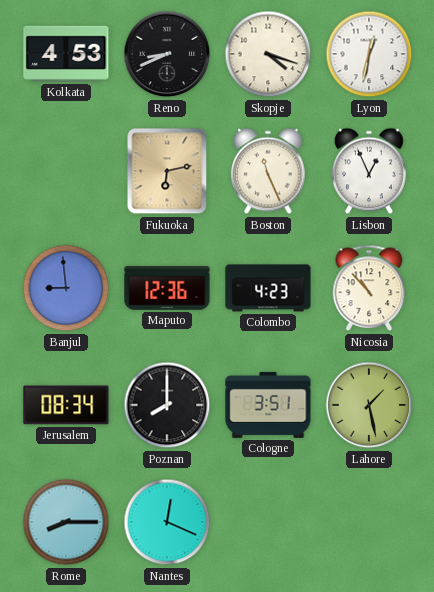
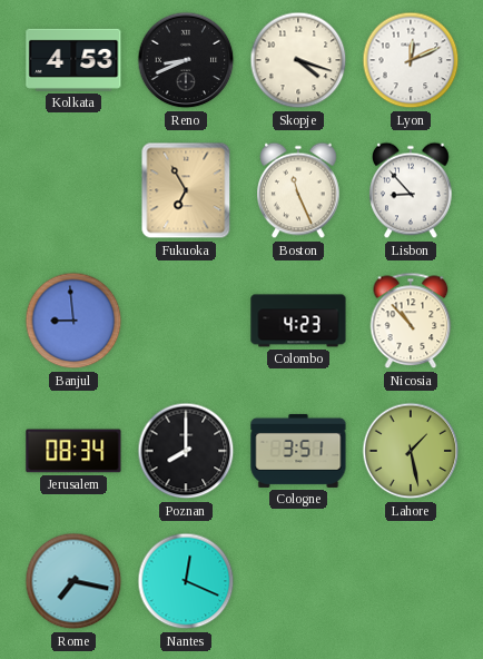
Lyon: 12:32 -> 12:11 (411, 60)
Fukuoka: 6:13 -> 6:55 (186, 190)
Lisbon: 12:56 -> 8:53 (411, 190)
Maputo: 12:36 -> none (167, 288)
Rome: 8:15 -> 7:17 (73, 581)
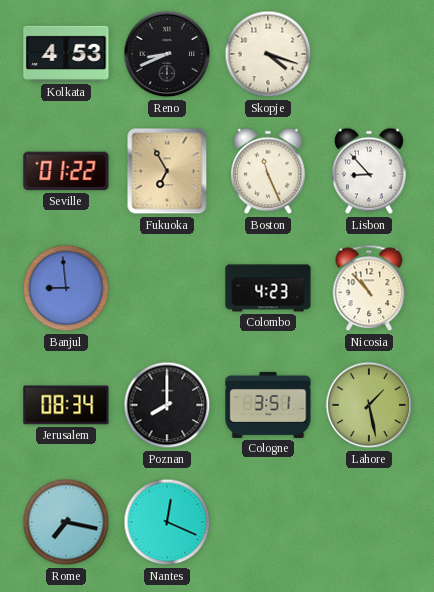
Lyon: 12:11 -> none (411, 60)
Seville: none -> 01:22 (66, 171)
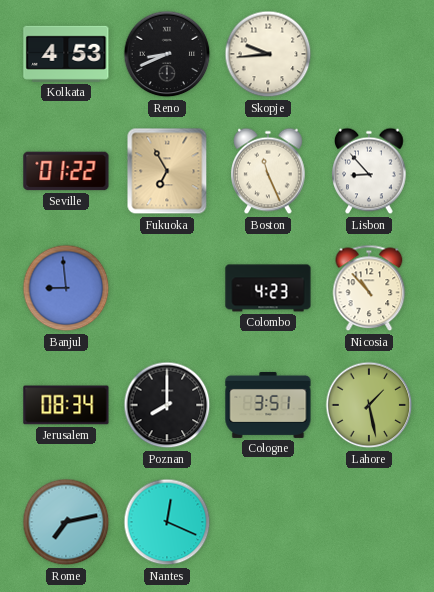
Skopje: 4:18 -> 9:44 (268, 54)
Rome: 7:17 -> 7:13 (66, 522)
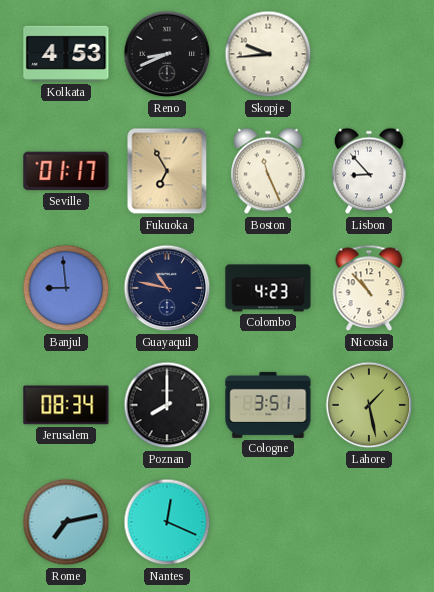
Seville: 01:22 -> 01:17 (66, 171)
Guayaquil: none -> 10:47 (167, 288)
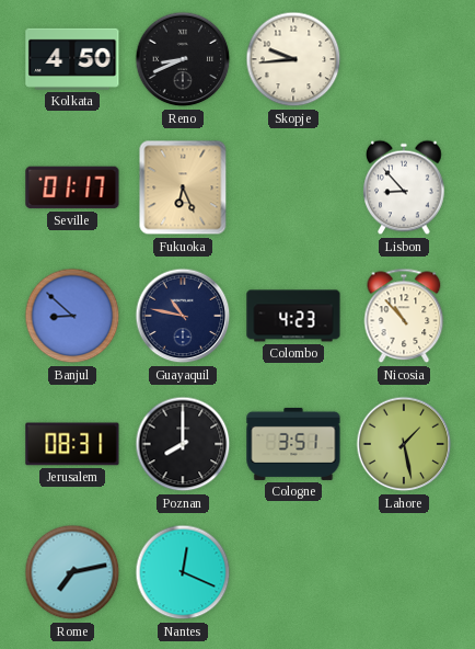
Kolkata: 4:53 -> 4:50 (72, 59)
Fukuoka: 6:55 -> 6:26 (183, 187)
Boston: 11:26 -> none (268, 171)
Banjul: 8:59 -> 8:52 (72, 316)
Jerusalem: 08:34 -> 08:31 (72, 444)
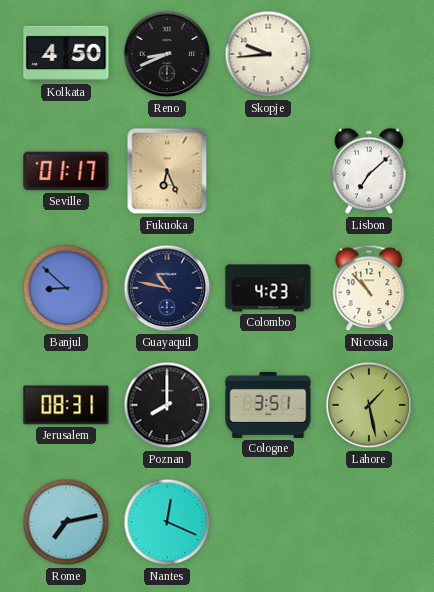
Lisbon: 8:53 -> 7:08 (369, 171)
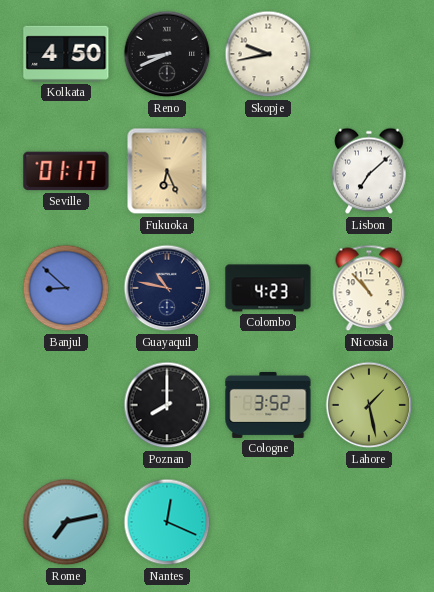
Skopje: 9:44 -> 9:43 (268, 54)
Jerusalem: 08:31 -> none (66, 405)
Cologne: 3:51 -> 3:52 (268, 405)
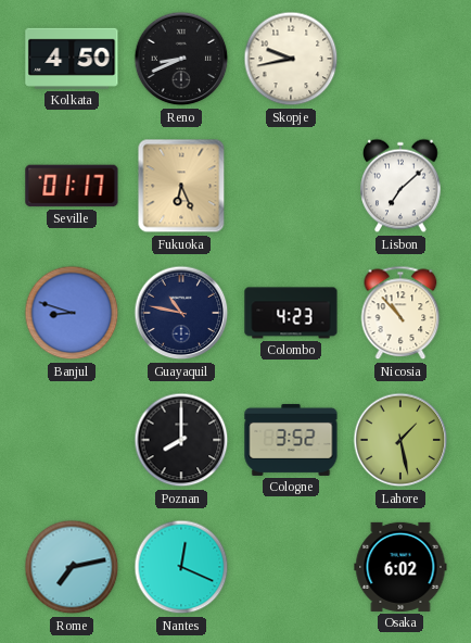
Banjul: 8:52 -> 8:48 (72, 313)
Osaka: none -> 6:02 (400, 567)
